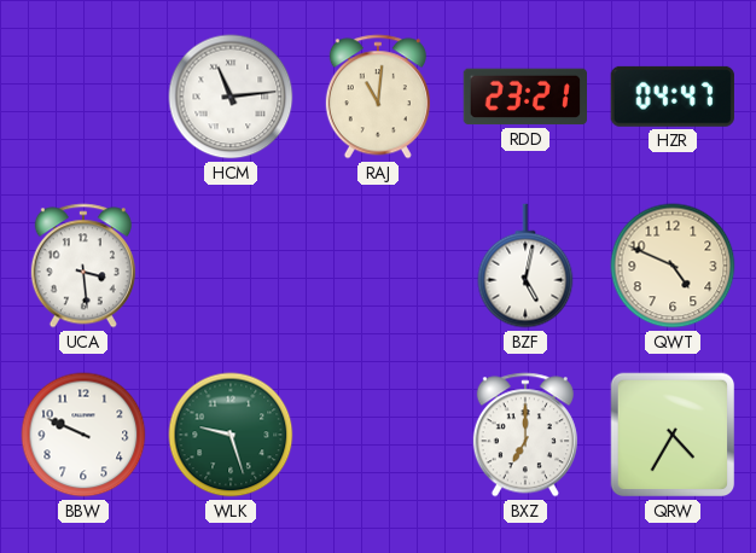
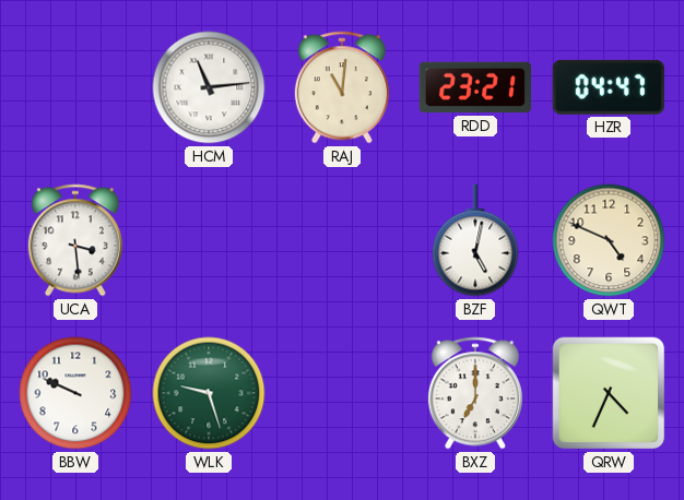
QRW: 4:35 -> 4:34 (609, 393)
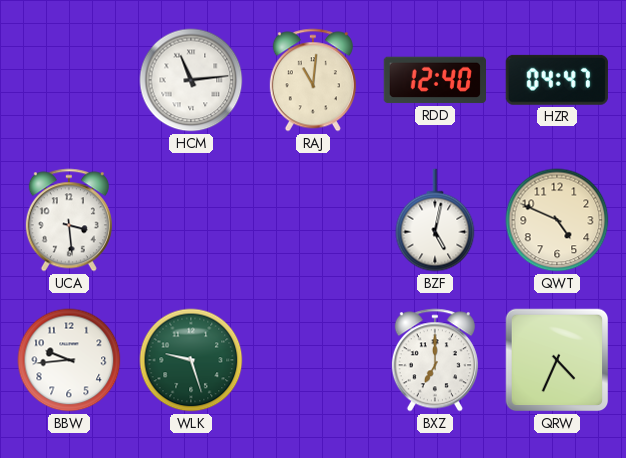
RDD: 23:21 -> 12:40 (434, 80)
BBW: 9:49 -> 9:44 (69, 360)
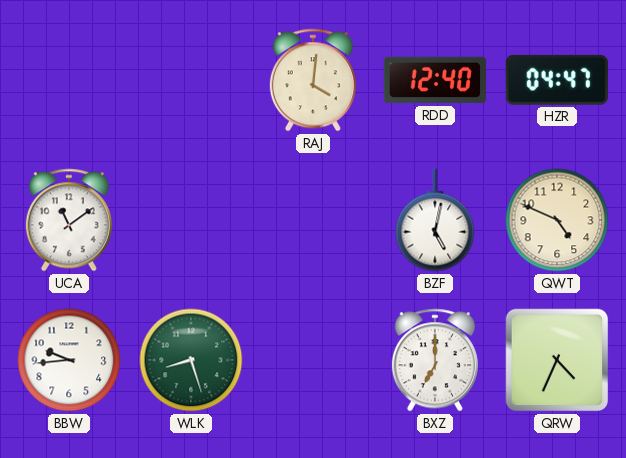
HCM: 11:14 -> none (191, 80)
RAJ: 11:01 -> 4:01 (313, 80)
UCA: 3:29 -> 11:09 (69, 220)
WLK: 9:27 -> 8:27 (191, 360)
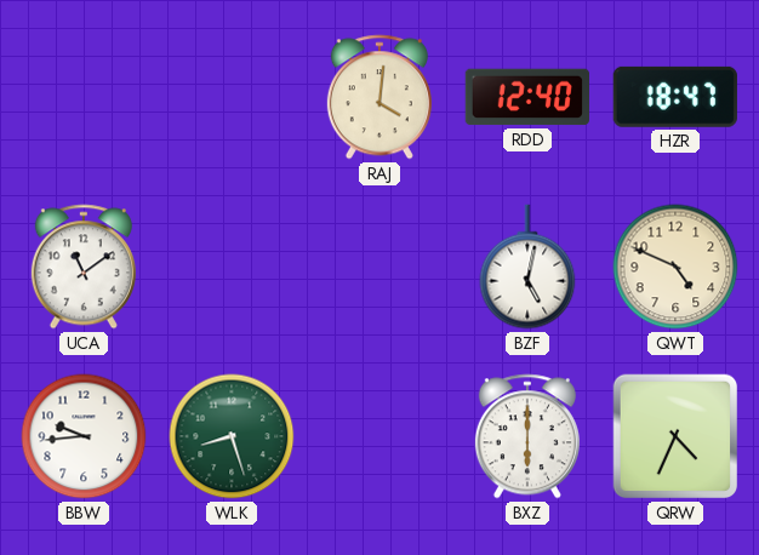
HZR: 04:47 -> 18:47 (675, 97)
BXZ: 7:00 -> 6:00 (527, 436)
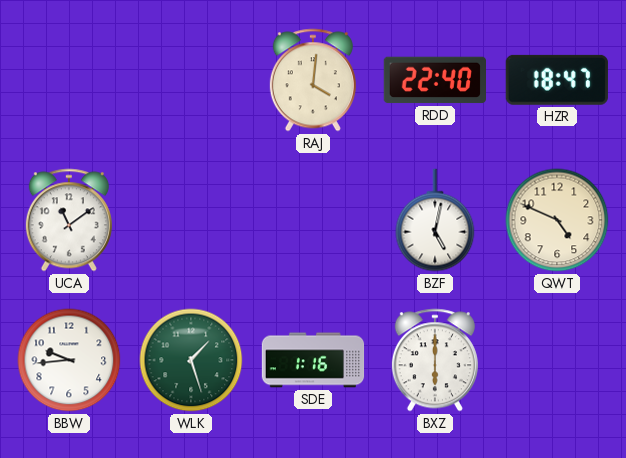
RDD: 12:40 -> 22:40 (434, 80)
WLK: 8:27 -> 1:27 (191, 360)
SDE: none -> 1:16 (313, 360)
QRW: 4:34 -> none (675, 436)
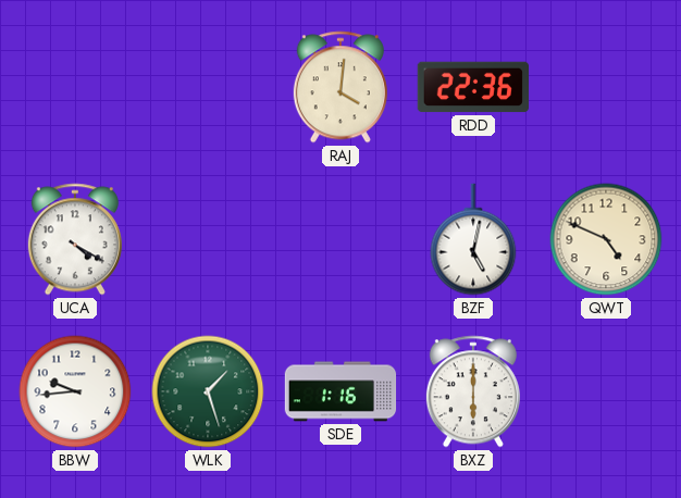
RDD: 22:40 -> 22:36 (472, 87)
HZR: 18:47 -> none (557, 80)
UCA: 11:09 -> 4:20 (75, 239)
